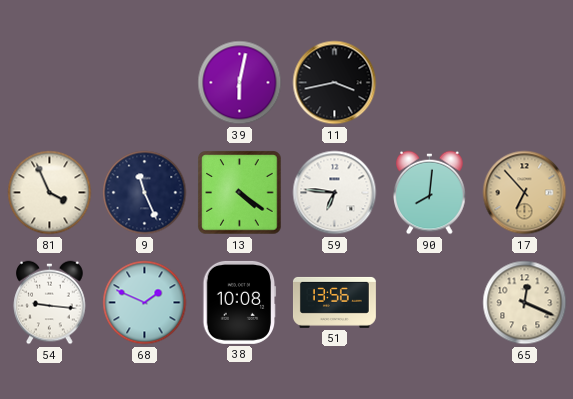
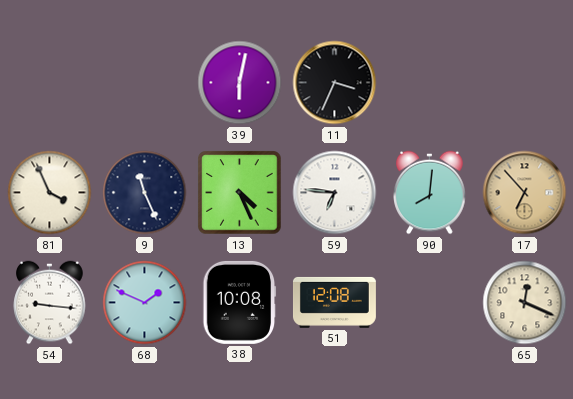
11: 3:43 -> 3:34 (335, 83)
13: 4:21 -> 4:26 (240, 193)
51: 13:56 -> 12:08 (334, 302)
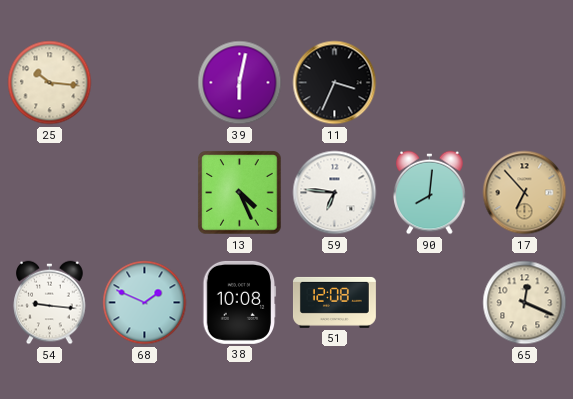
25: none -> 10:16 (50, 83)
81: 3:56 -> none (50, 193)
9: 11:26 -> none (145, 193)
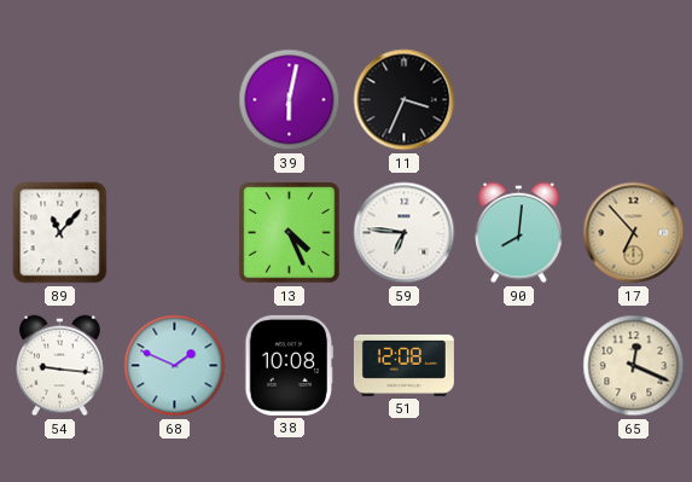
25: 10:16 -> none (50, 83)
89: none -> 11:07 (60, 233)
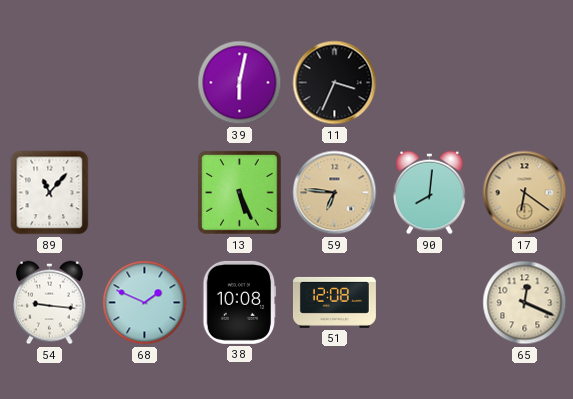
13: 4:26 -> 5:26 (240, 193)
59 dial: white -> champagne (335, 193)
17: 6:53 -> 6:21 (525, 193)
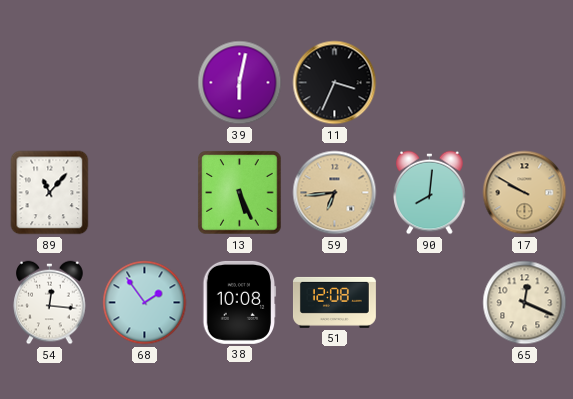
59: 6:46 -> 6:44 (335, 193)
17: 6:21 -> 9:50 (525, 193)
54: 9:16 -> 12:16 (50, 303)
68: 1:49 -> 1:54 (145, 303)
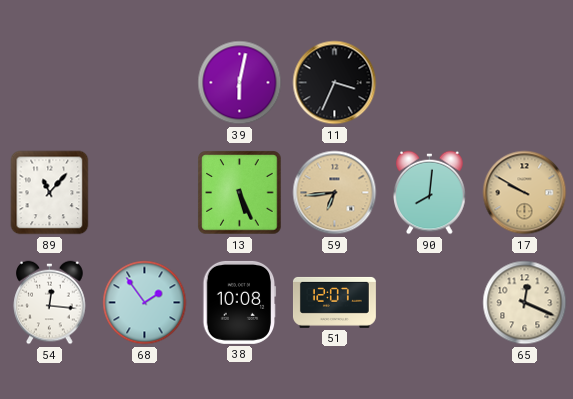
51: 12:08 -> 12:07 (334, 302)
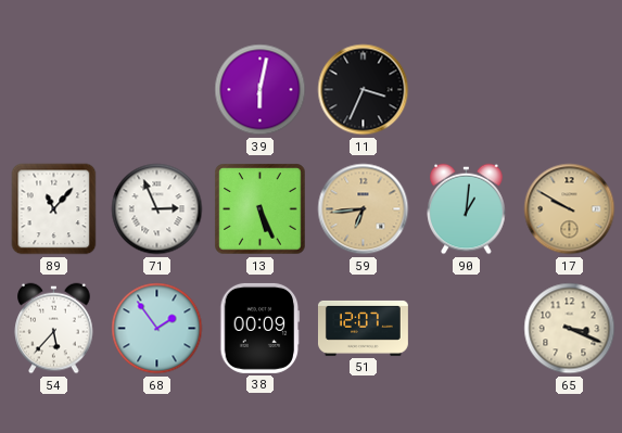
71: none -> 2:56 (157, 209)
90: 8:01 -> 1:01 (467, 209)
54: 12:16 -> 5:37 (54, 329)
38: 10:08 -> 00:09 (261, 328)
65: 12:19 -> 3:19 (570, 329)
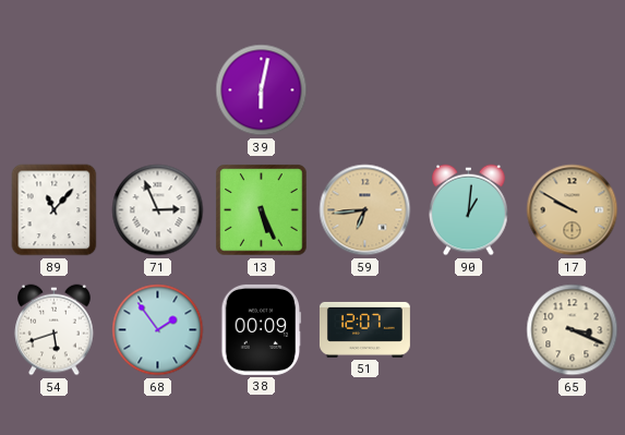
11: 3:34 -> none (364, 90)
54: 5:37 -> 5:42 (55, 330)
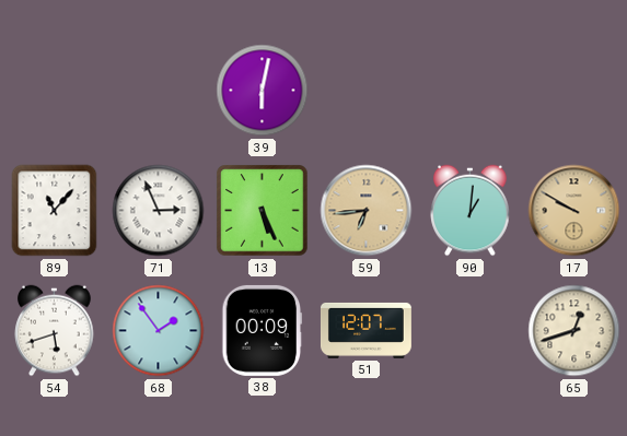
65: 3:19 -> 12:42 (574, 331)
